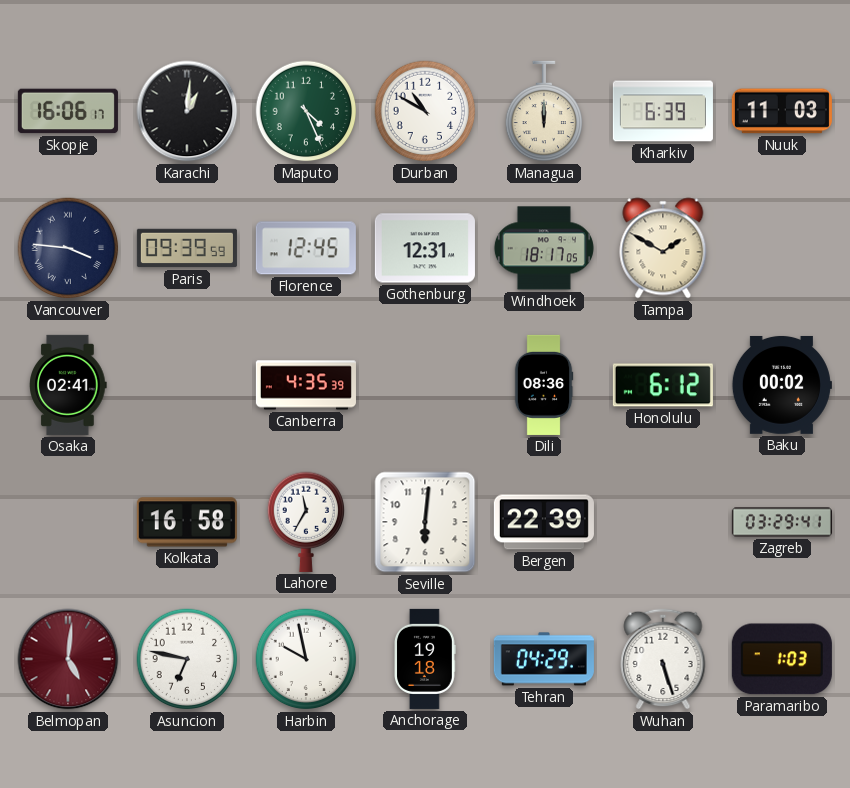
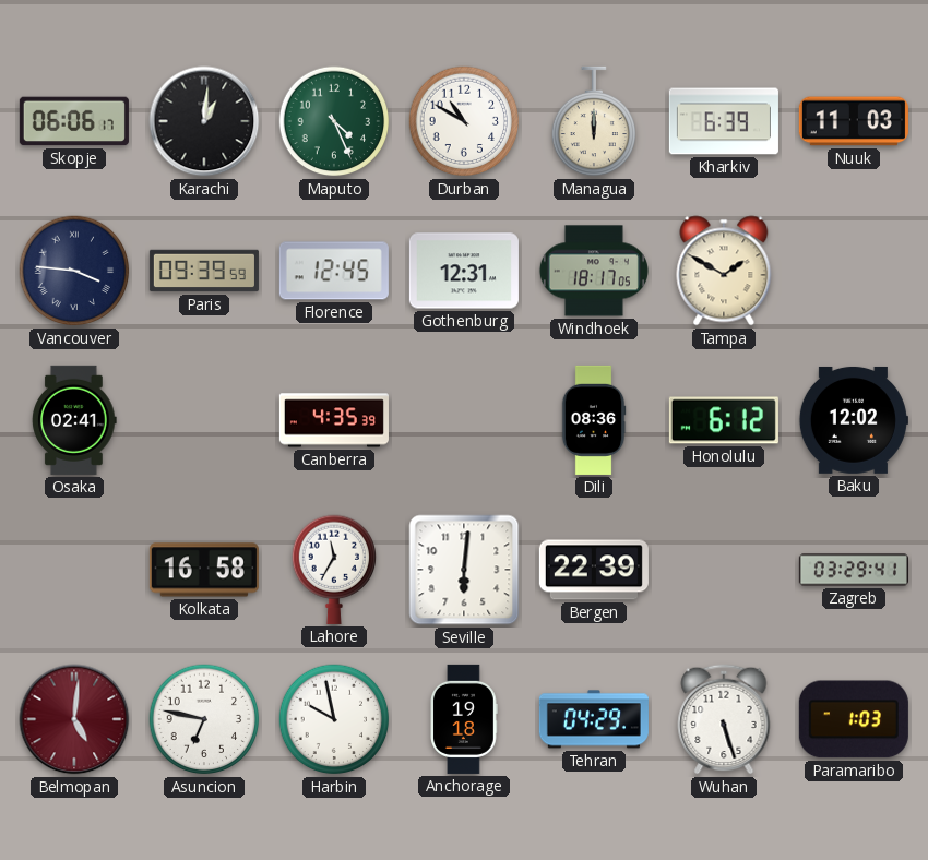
Skopje: 16:06 -> 06:06 (74, 121)
Baku: 00:02 -> 12:02 (854, 420)
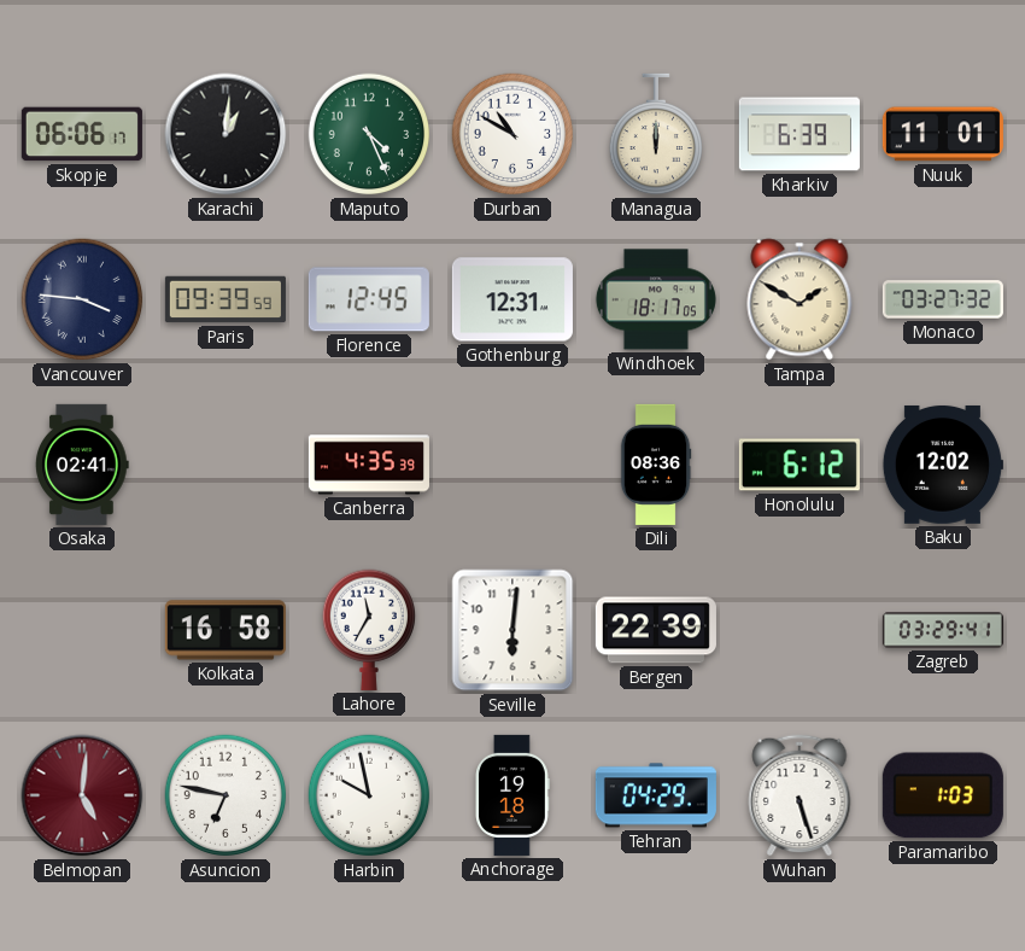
Nuuk: 11:03 -> 11:01 (943, 134)
Monaco: none -> 03:27 (943, 299)
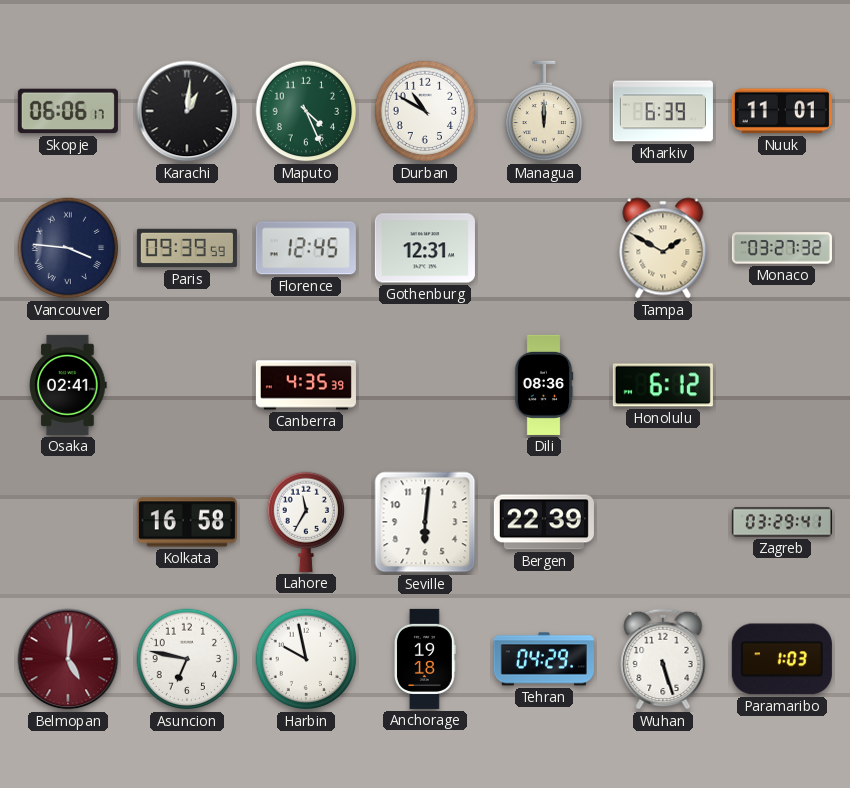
Windhoek: 18:17 -> none (656, 299)
Baku: 12:02 -> none (943, 465)
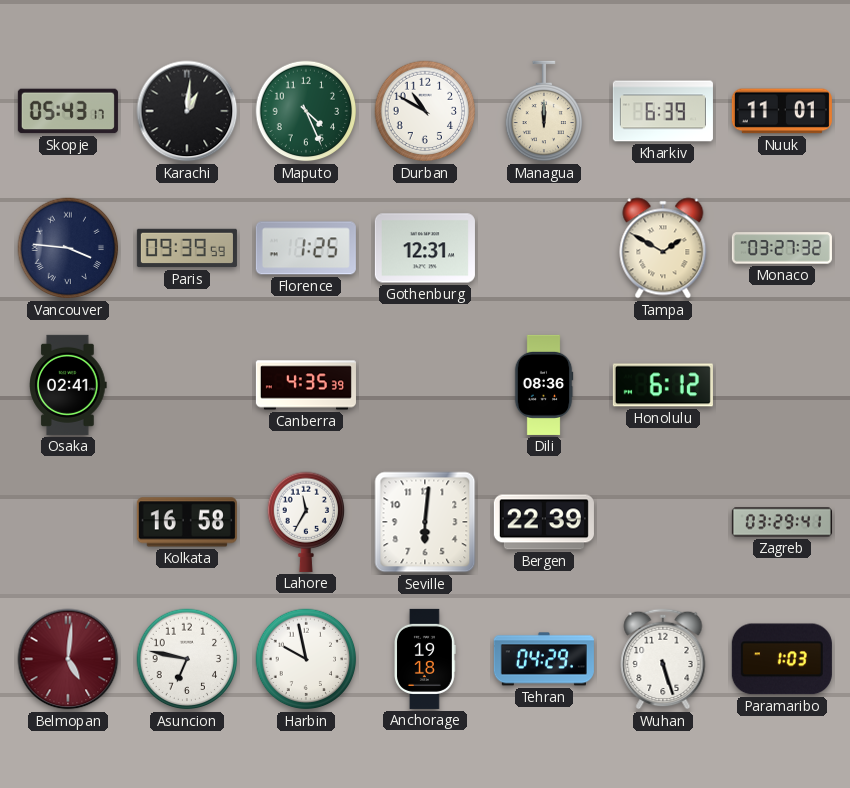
Skopje: 06:06 -> 05:43 (68, 111)
Florence: 12:45 -> 1:25 (306, 248)
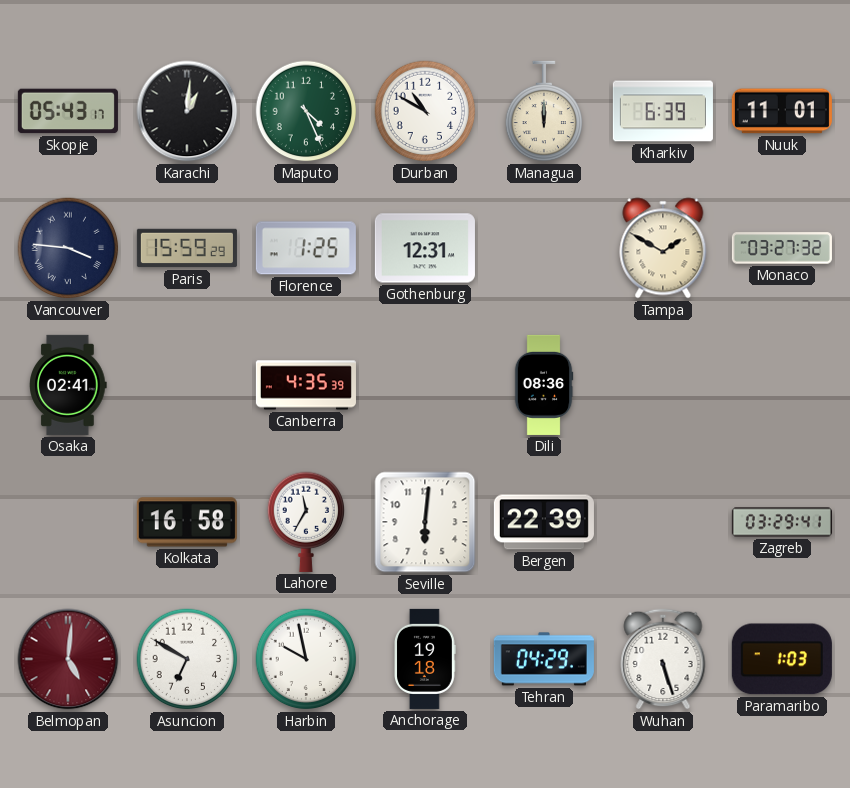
Paris: 09:39 -> 15:59 (187, 248)
Honolulu: 6:12 -> none (663, 385)
Asuncion: 6:47 -> 6:50 (187, 659)
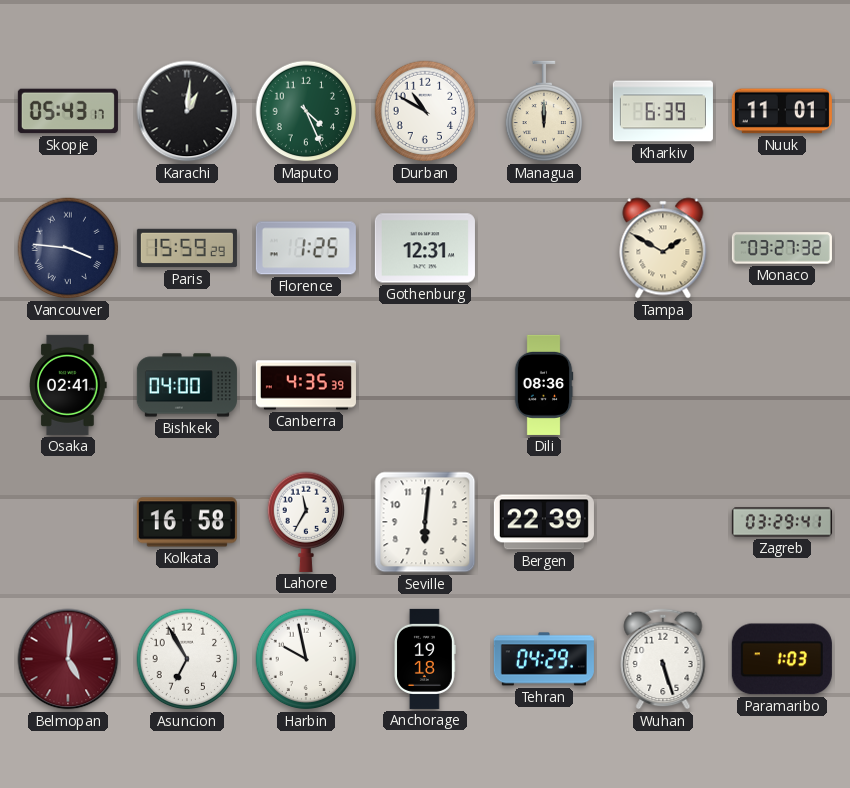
Bishkek: none -> 04:00 (187, 385)
Asuncion: 6:50 -> 6:55 (187, 659)
